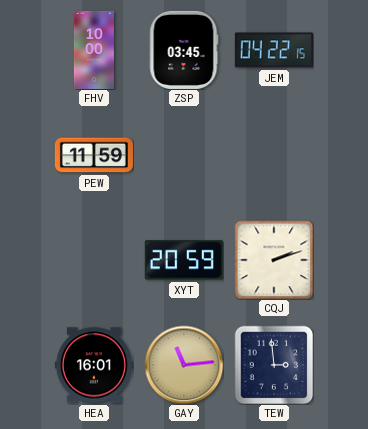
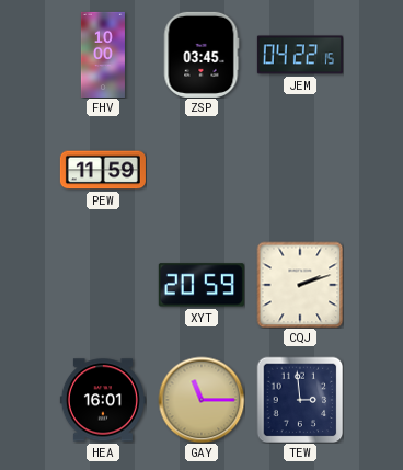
GAY: 11:14 -> 11:15 (201, 400)
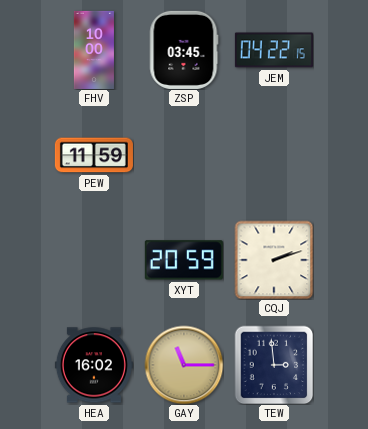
HEA: 16:01 -> 16:02 (94, 365)
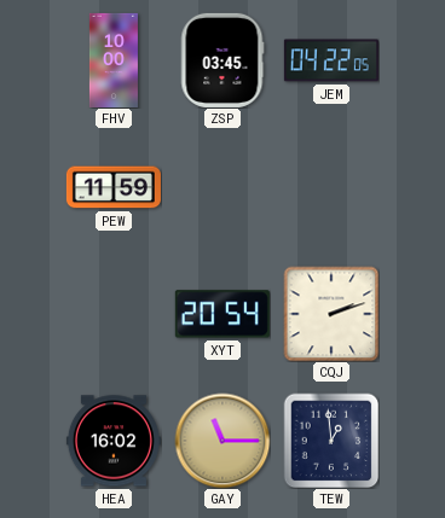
JEM: 04:22:15 -> 04:22:05 (331, 60)
XYT: 20:59 -> 20:54 (223, 314)
TEW: 2:59 -> 12:59 (331, 441)
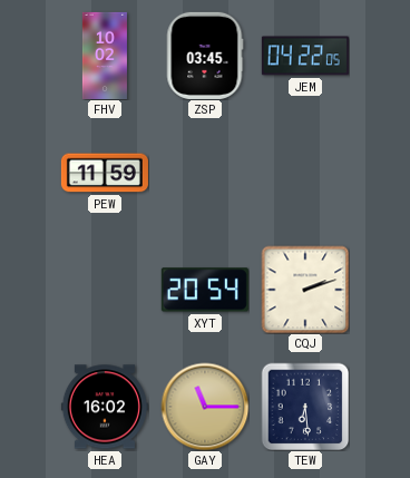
FHV: 10:00 -> 10:02 (105, 56)
TEW: 12:59 -> 6:29 (305, 407)
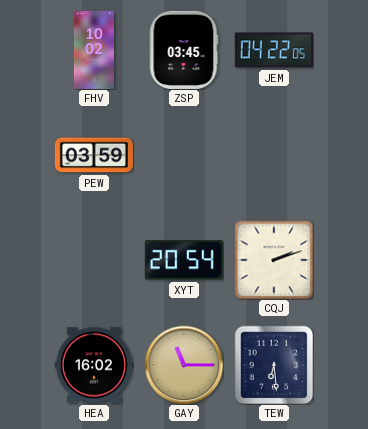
PEW: 11:59 -> 03:59 (94, 155)
